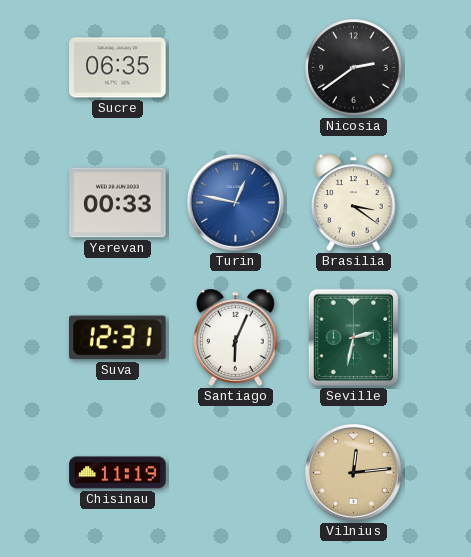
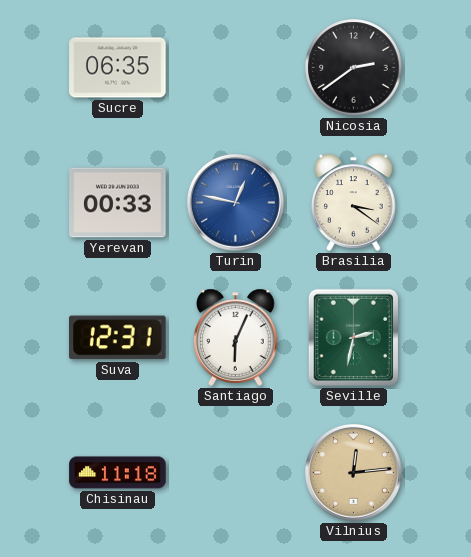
Chisinau: 11:19 -> 11:18 (118, 473)
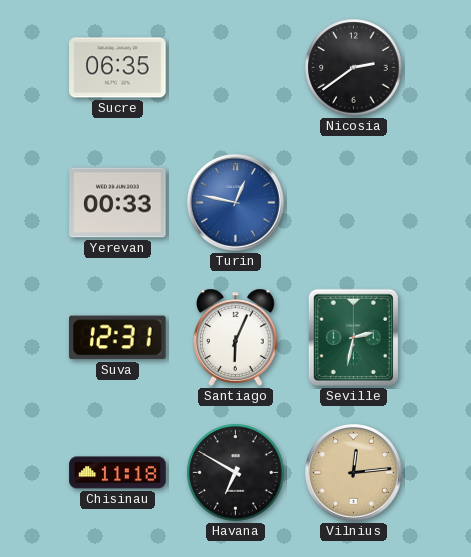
Brasilia: 3:21 -> none (354, 202)
Havana: none -> 6:50 (236, 473)
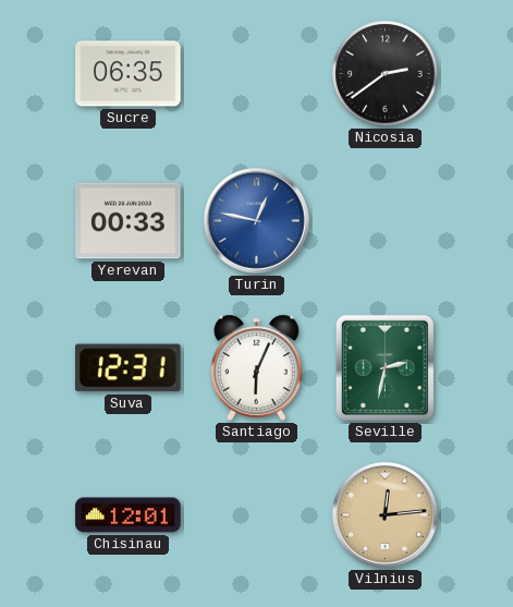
Chisinau: 11:18 -> 12:01 (129, 515)
Havana: 6:50 -> none (236, 473)
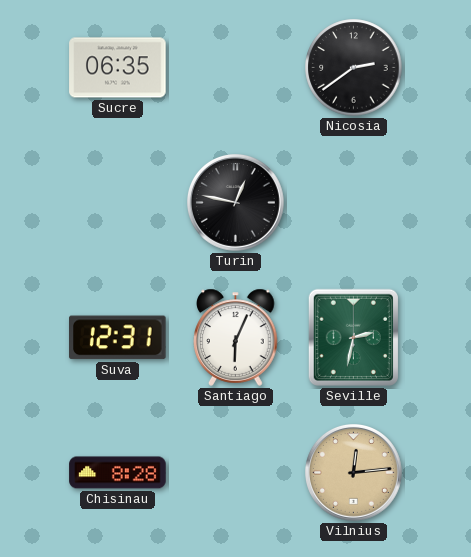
Yerevan: 00:33 -> none (129, 221)
Turin dial: blue -> black (236, 203)
Chisinau: 12:01 -> 8:28 (118, 473)
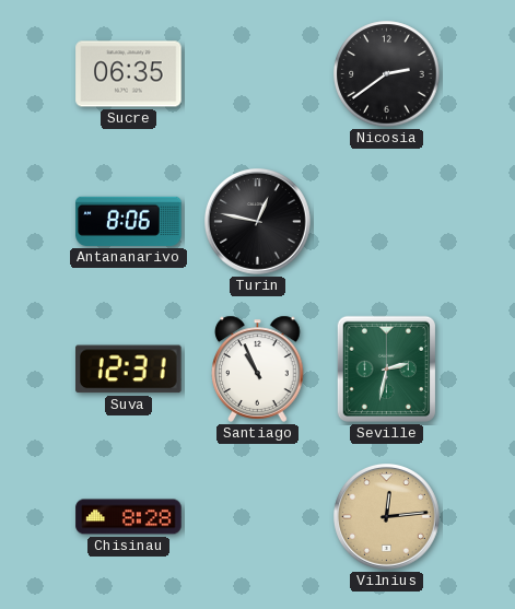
Antananarivo: none -> 8:06 (129, 221)
Santiago: 6:04 -> 10:56 (258, 368)
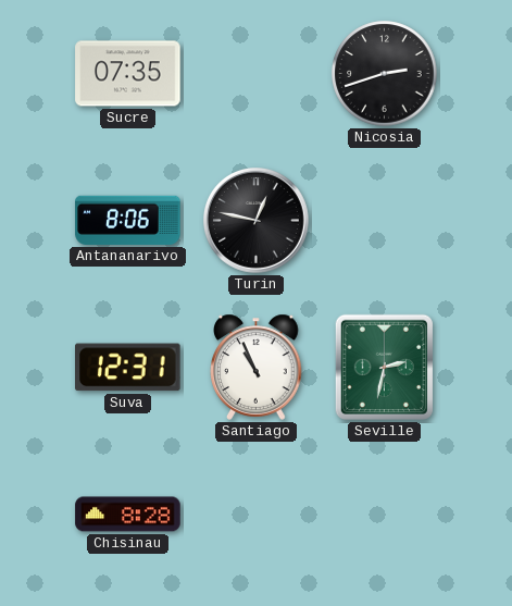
Sucre: 06:35 -> 07:35 (128, 74)
Nicosia: 2:39 -> 2:42 (385, 74)
Vilnius: 12:14 -> none (387, 517)
